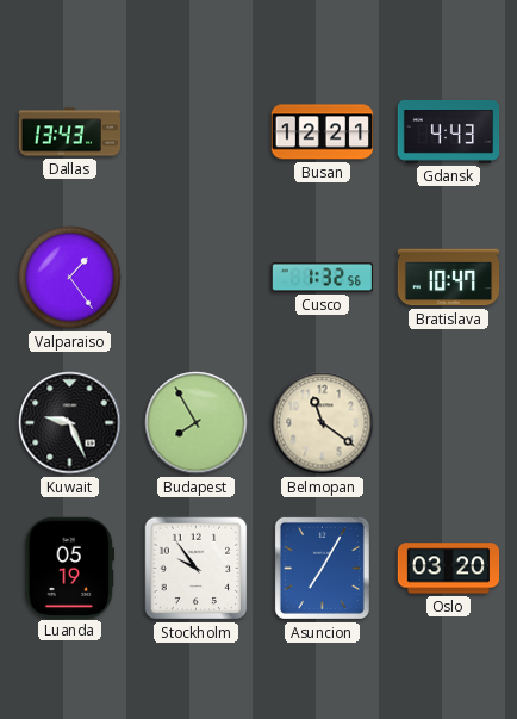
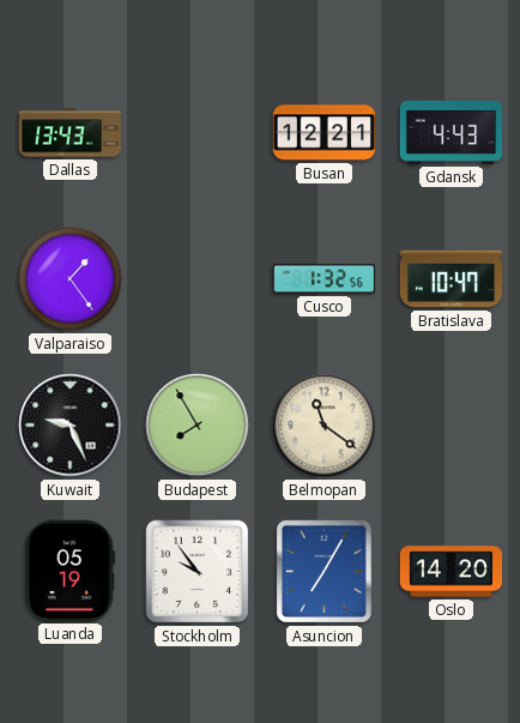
Oslo: 03:20 -> 14:20 (452, 572)
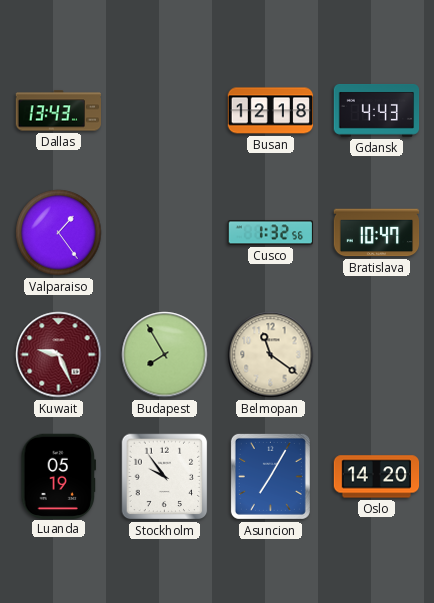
Busan: 12:21 -> 12:18 (271, 111)
Kuwait dial: black -> burgundy (59, 355)
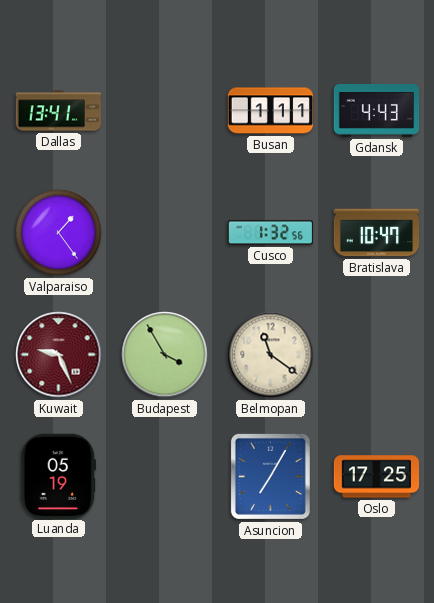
Dallas: 13:43 -> 13:41 (59, 111)
Busan: 12:18 -> 1:11 (271, 111)
Budapest: 7:55 -> 3:55 (165, 355)
Stockholm: 9:54 -> none (165, 477)
Oslo: 14:20 -> 17:25 (377, 477)
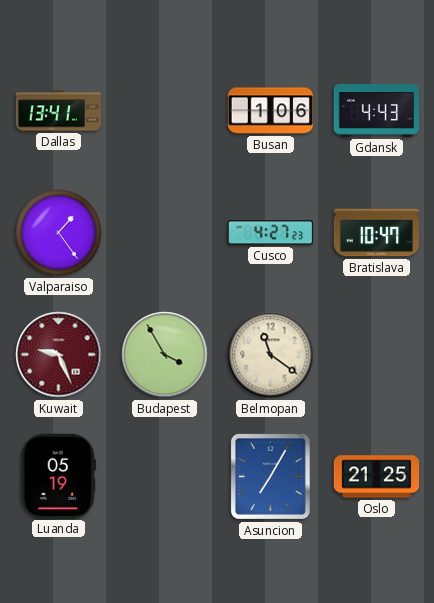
Busan: 1:11 -> 1:06 (271, 111)
Cusco: 1:32 -> 4:27 (271, 233)
Oslo: 17:25 -> 21:25 (377, 477)
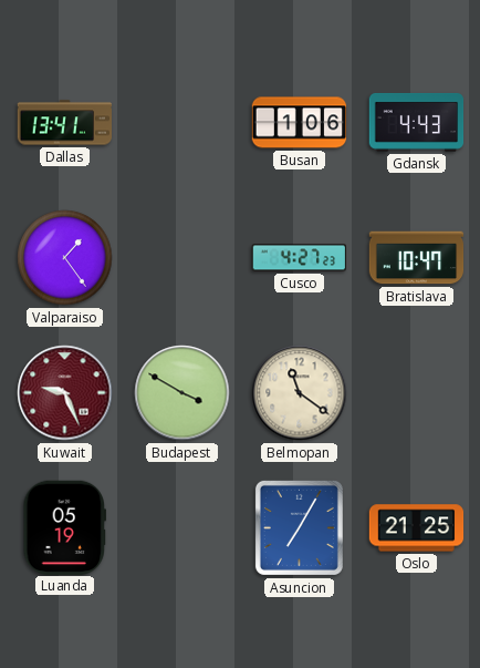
Budapest: 3:55 -> 3:50 (182, 393)
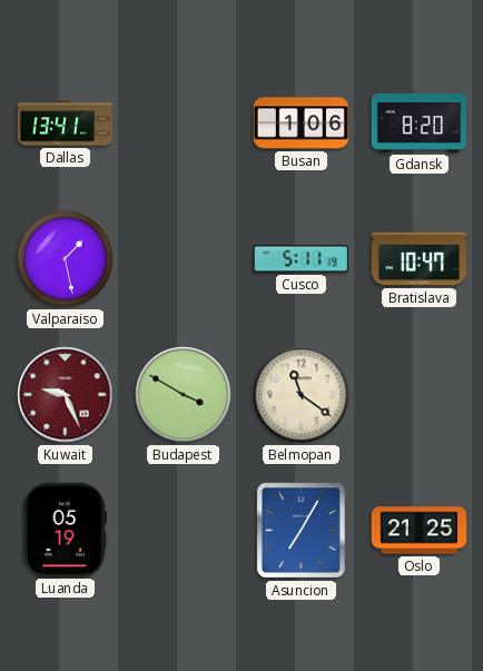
Gdansk: 4:43 -> 8:20 (420, 122)
Valparaiso: 1:24 -> 1:28 (66, 259)
Cusco: 4:27 -> 5:11 (302, 259)
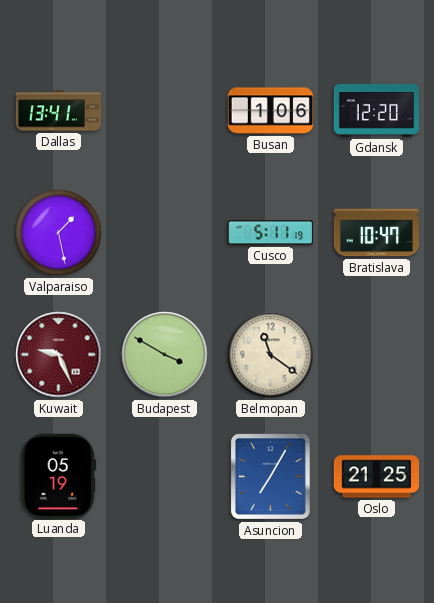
Gdansk: 8:20 -> 12:20 (377, 110)
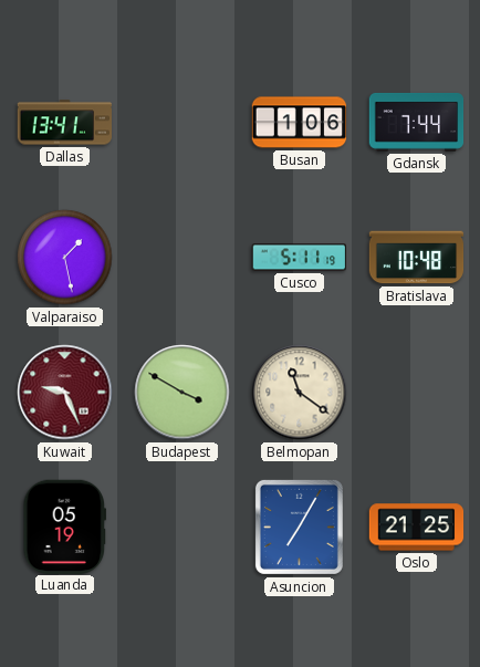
Gdansk: 12:20 -> 7:44 (417, 122)
Bratislava: 10:47 -> 10:48 (417, 258)
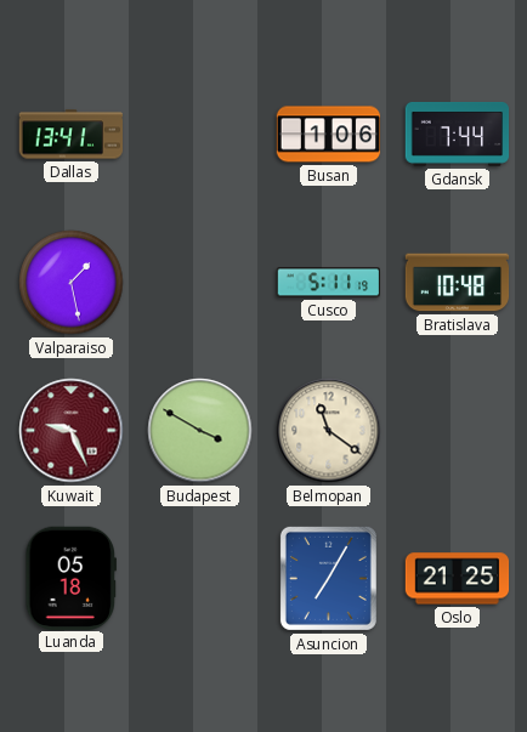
Luanda: 05:19 -> 05:18 (72, 578)
